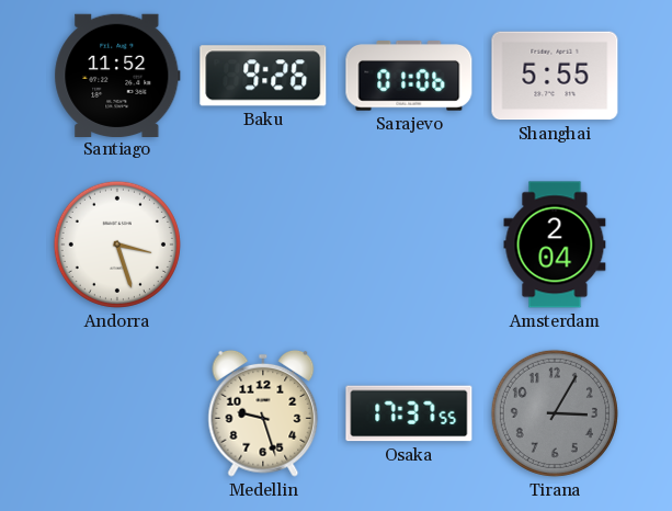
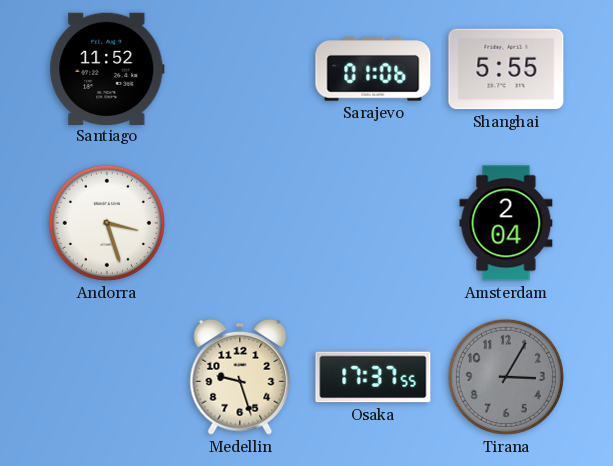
Baku: 9:26 -> none (263, 76)
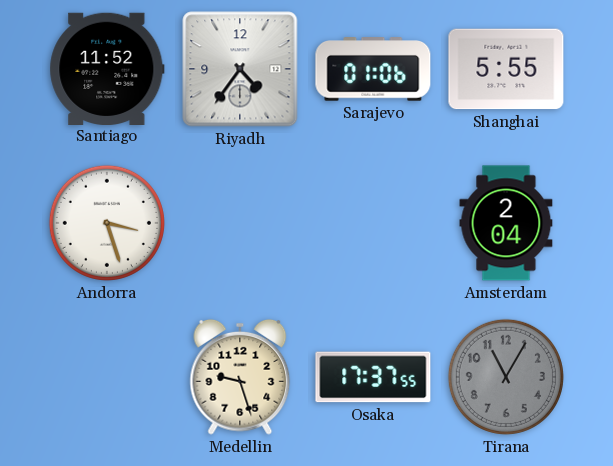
Riyadh: none -> 4:36 (240, 69)
Tirana: 3:05 -> 11:05 (506, 377)
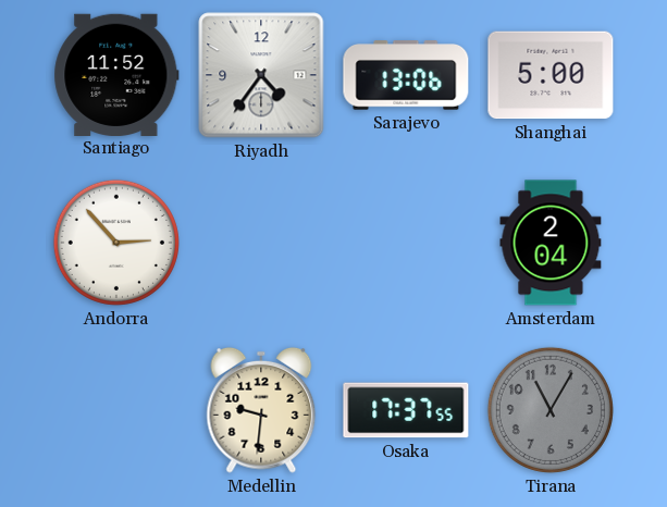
Sarajevo: 01:06 -> 13:06 (406, 75)
Shanghai: 5:55 -> 5:00 (551, 75)
Andorra: 3:27 -> 2:53 (116, 243)
Medellin: 9:27 -> 9:31 (261, 410)
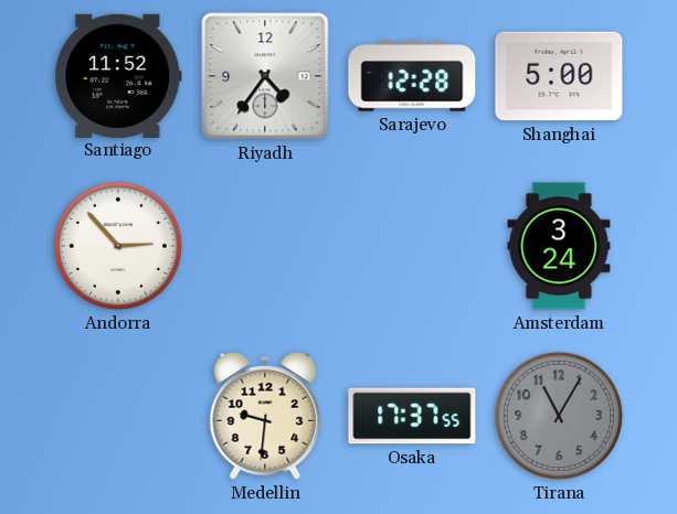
Sarajevo: 13:06 -> 12:28 (412, 76)
Amsterdam: 2:04 -> 3:24 (559, 246)
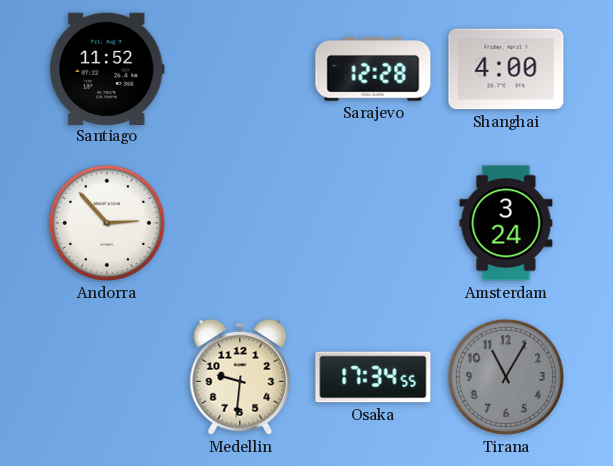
Riyadh: 4:36 -> none (265, 76)
Shanghai: 5:00 -> 4:00 (506, 69)
Osaka: 17:37 -> 17:34 (373, 377)
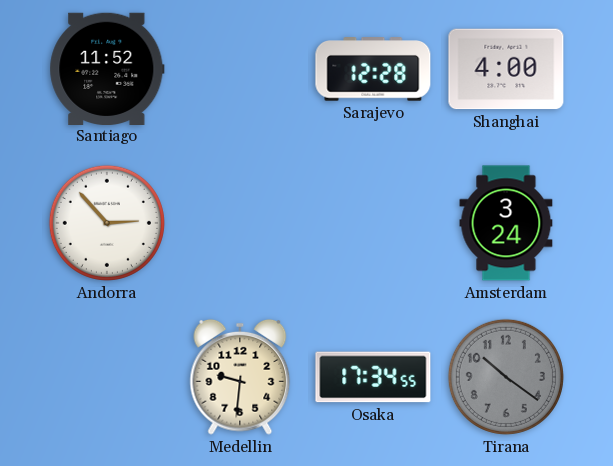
Tirana: 11:05 -> 10:21 (506, 377)
